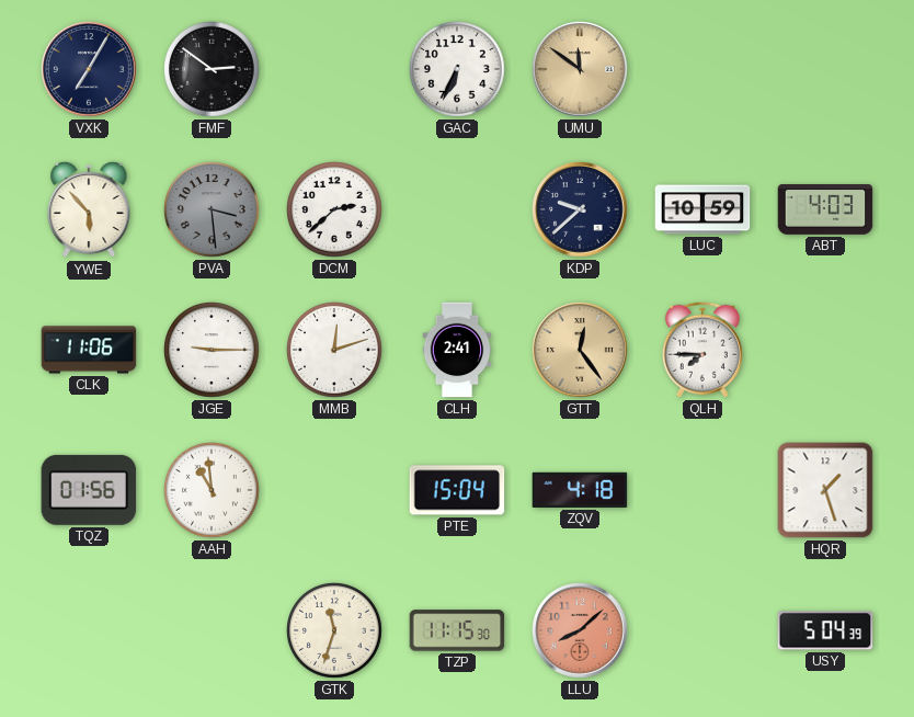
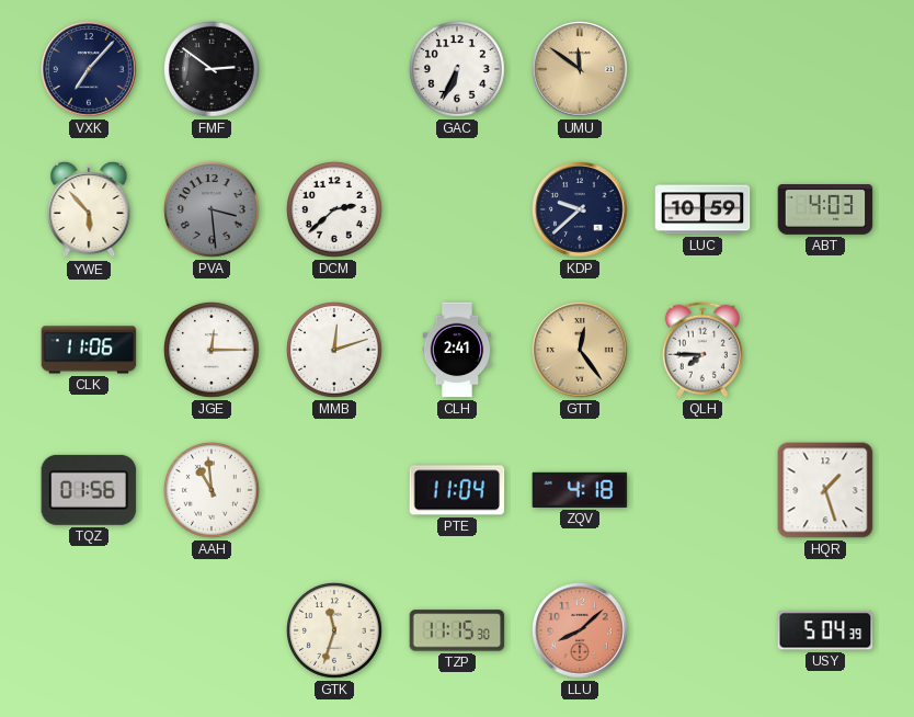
VXK: 7:05 -> 7:07 (89, 69)
JGE: 9:15 -> 12:15 (213, 351)
PTE: 15:04 -> 11:04 (457, 490)
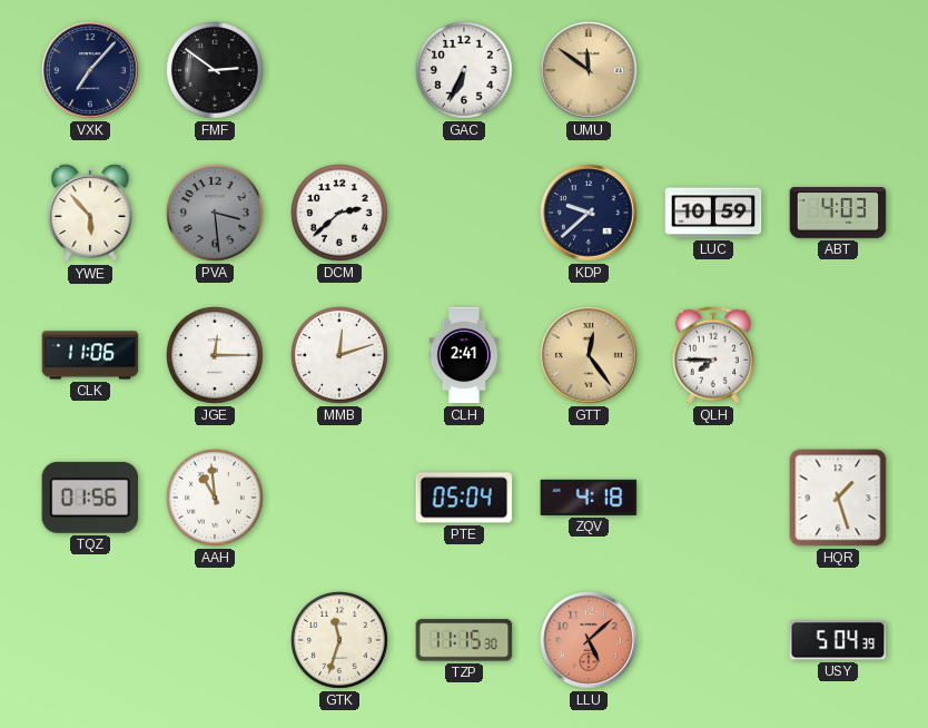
PTE: 11:04 -> 05:04 (464, 498)
LLU: 8:08 -> 5:08 (589, 640)
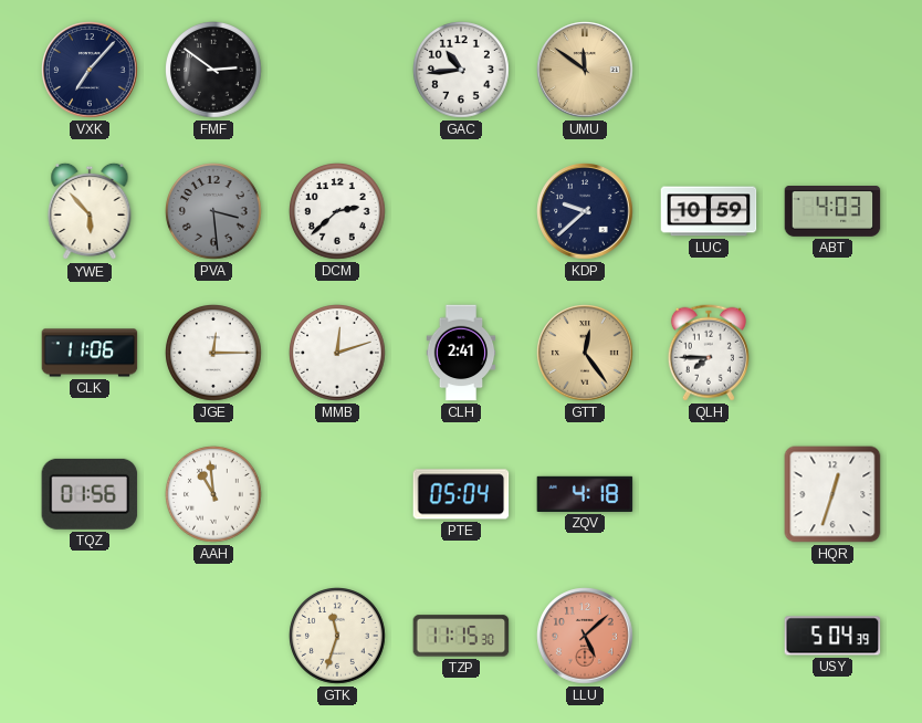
GAC: 6:34 -> 10:44 (462, 71)
HQR: 1:27 -> 12:33 (832, 494)
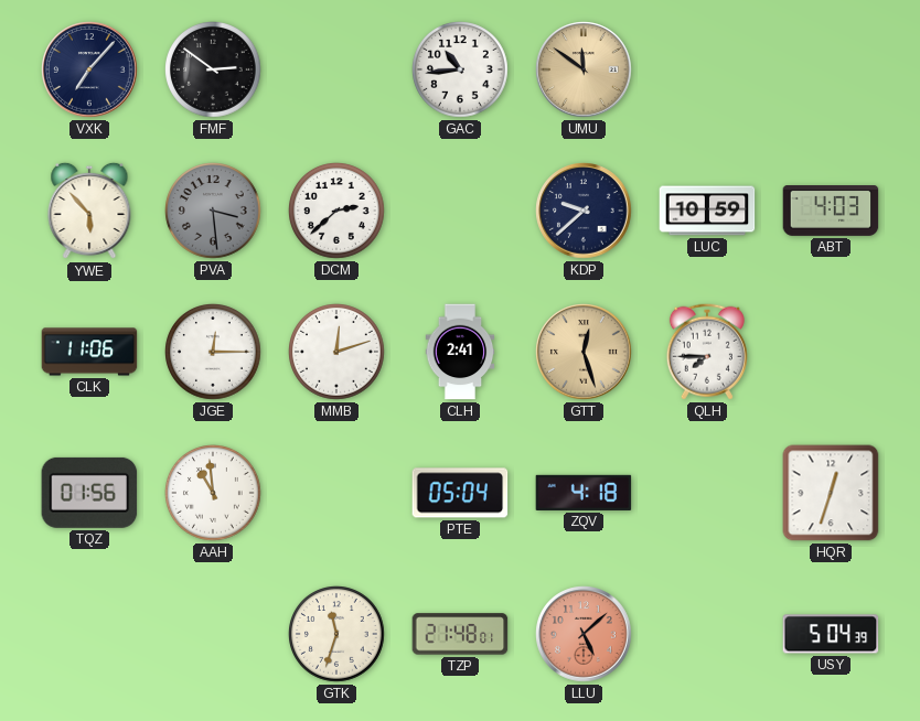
GTT: 12:24 -> 12:27 (584, 352)
TZP: 11:15 -> 21:48 (460, 634)
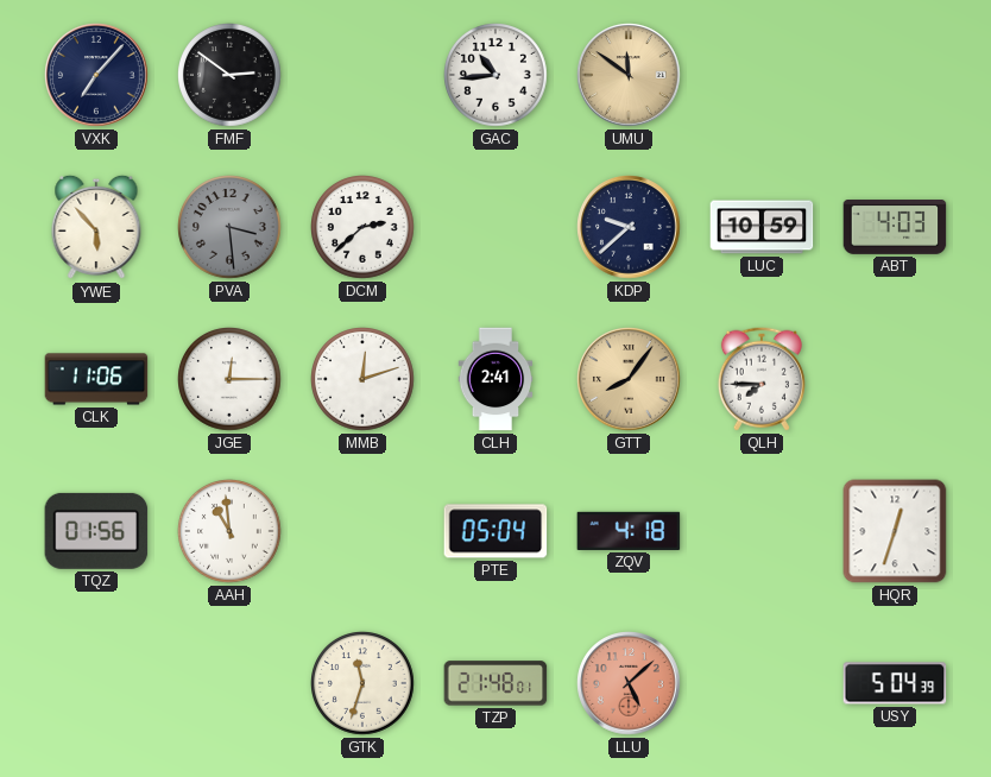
GTT: 12:27 -> 8:06 (629, 379)
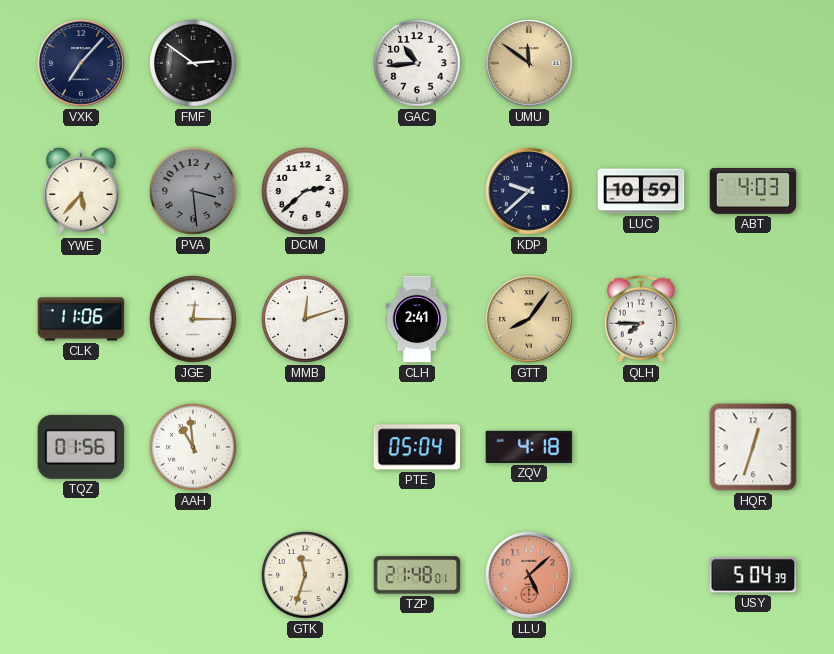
YWE: 5:53 -> 5:37 (81, 191)
